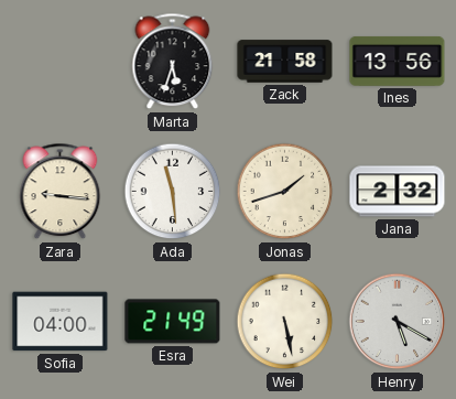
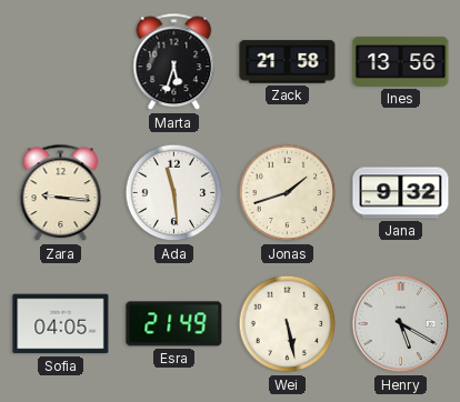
Jana: 2:32 -> 9:32 (401, 193)
Sofia: 04:00 -> 04:05 (61, 324)
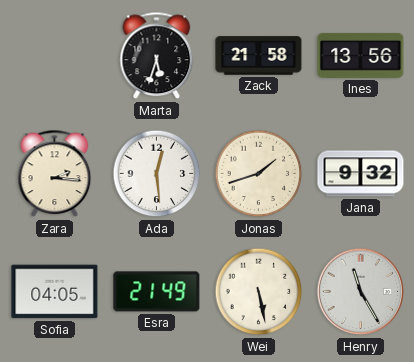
Zara: 9:16 -> 2:16 (55, 174)
Ada: 11:29 -> 12:29 (157, 174)
Henry: 5:20 -> 11:25 (361, 292)
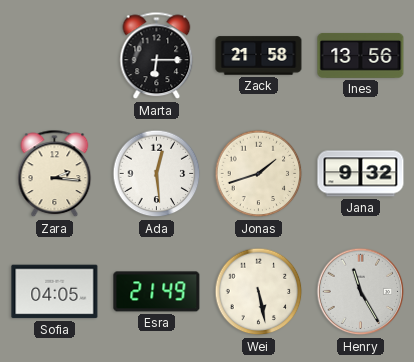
Marta: 5:33 -> 6:15 (157, 56)
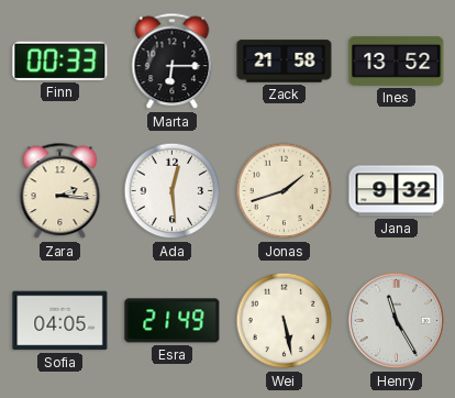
Finn: none -> 00:33 (60, 60)
Ines: 13:56 -> 13:52 (397, 60)
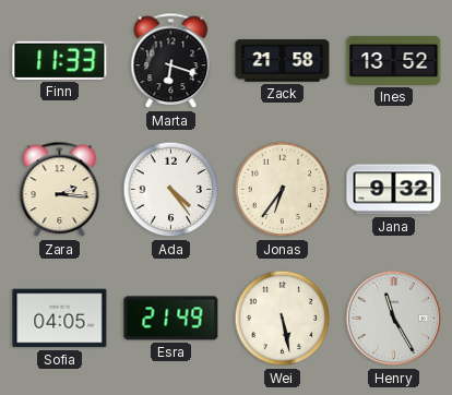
Finn: 00:33 -> 11:33 (60, 60)
Marta: 6:15 -> 6:18 (171, 61)
Ada: 12:29 -> 4:24 (171, 190)
Jonas: 1:42 -> 6:36 (283, 190)
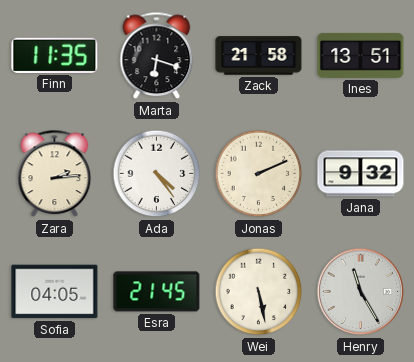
Finn: 11:33 -> 11:35 (55, 55)
Ines: 13:52 -> 13:51 (361, 55)
Zara: 2:16 -> 2:14 (55, 174)
Jonas: 6:36 -> 2:11 (259, 174)
Esra: 21:49 -> 21:45 (157, 292)
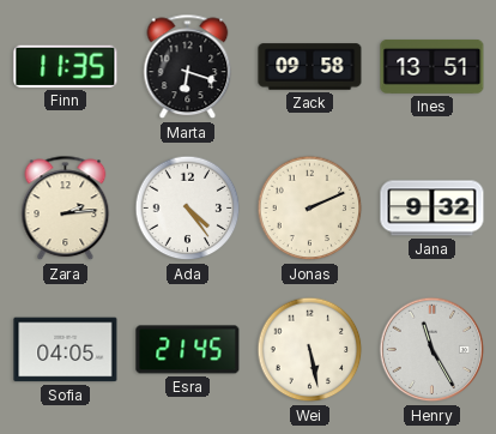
Zack: 21:58 -> 09:58 (310, 67)
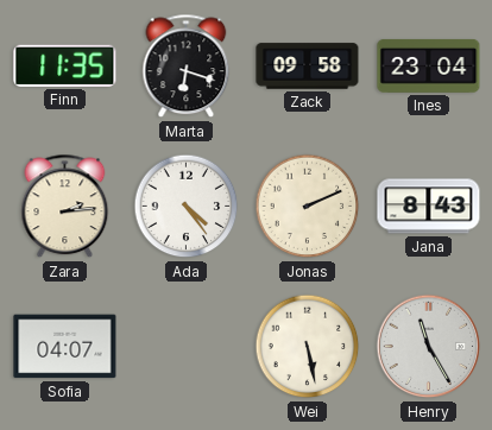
Ines: 13:51 -> 23:04 (429, 65)
Jana: 9:32 -> 8:43 (429, 207)
Sofia: 04:05 -> 04:07 (65, 347)
Esra: 21:45 -> none (188, 350)
